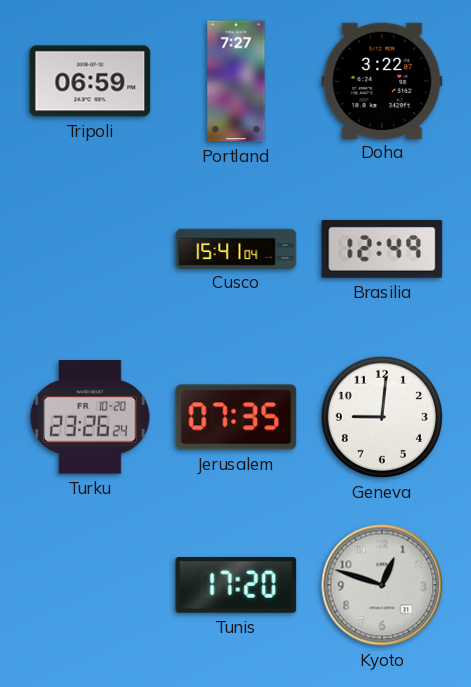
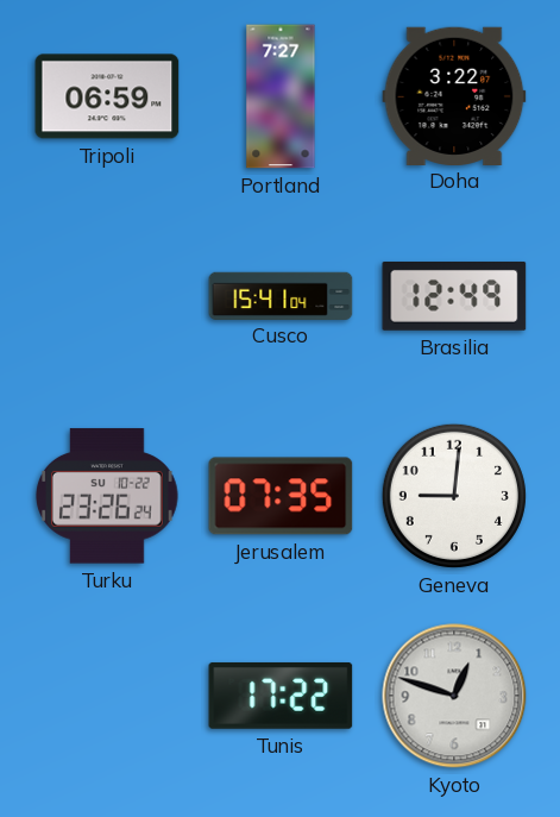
Turku date: FR 10-20 -> SU 10-22 (108, 496)
Tunis: 17:20 -> 17:22 (281, 696)
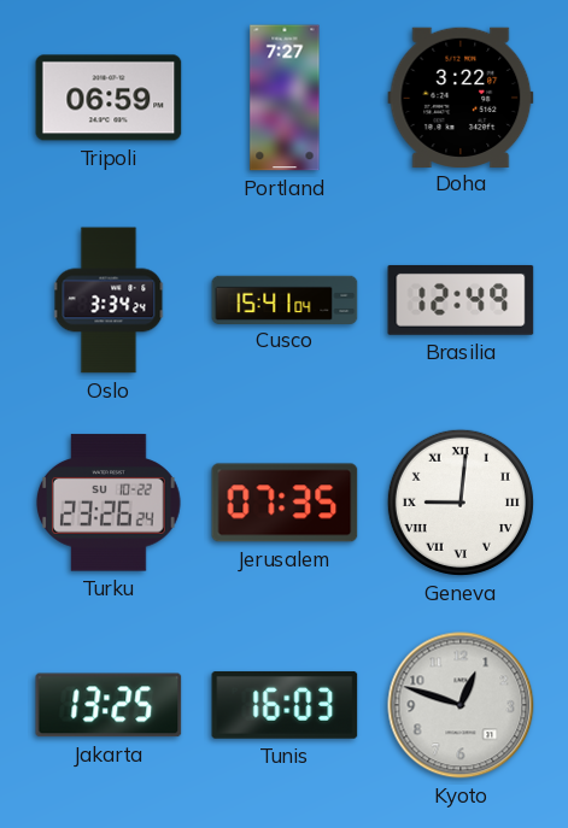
Oslo: none -> 3:34 (109, 300)
Geneva numerals: Arabic -> Roman (461, 503)
Jakarta: none -> 13:25 (109, 705)
Tunis: 17:22 -> 16:03 (285, 705)
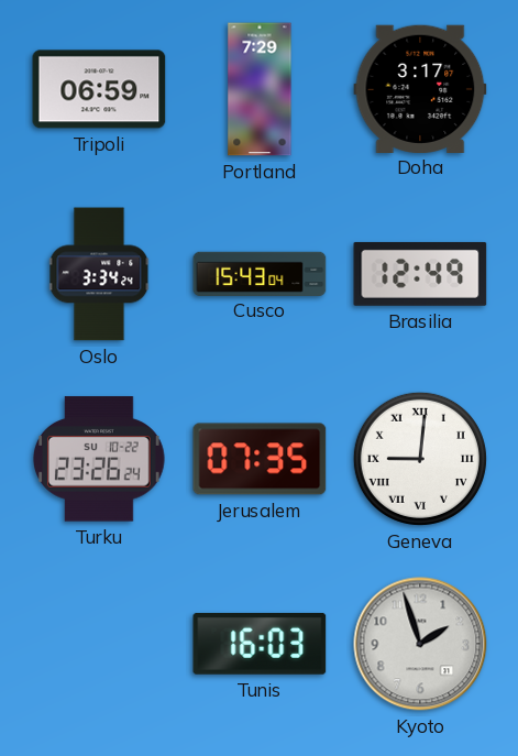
Portland: 7:27 -> 7:29 (260, 89)
Doha: 3:22 -> 3:17 (420, 88)
Cusco: 15:41 -> 15:43 (260, 273)
Jakarta: 13:25 -> none (109, 705)
Kyoto: 12:48 -> 1:57 (420, 644)
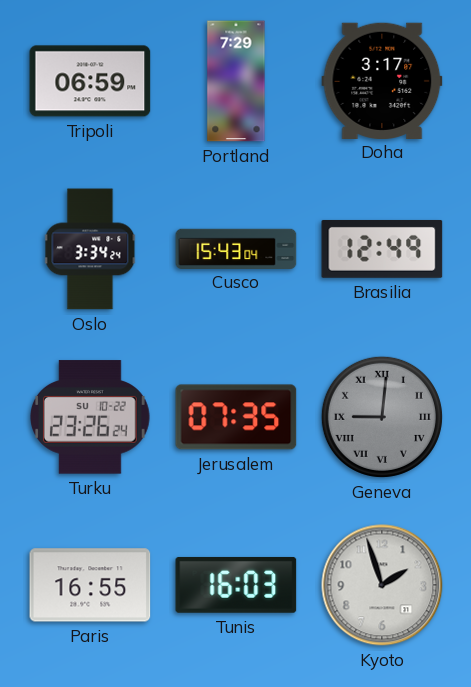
Geneva dial: white -> grey (382, 417)
Paris: none -> 16:55 (90, 585)
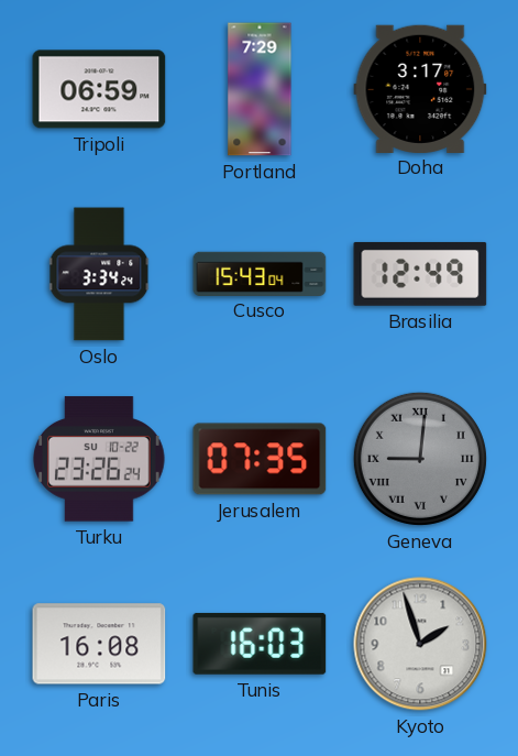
Paris: 16:55 -> 16:08 (99, 644)
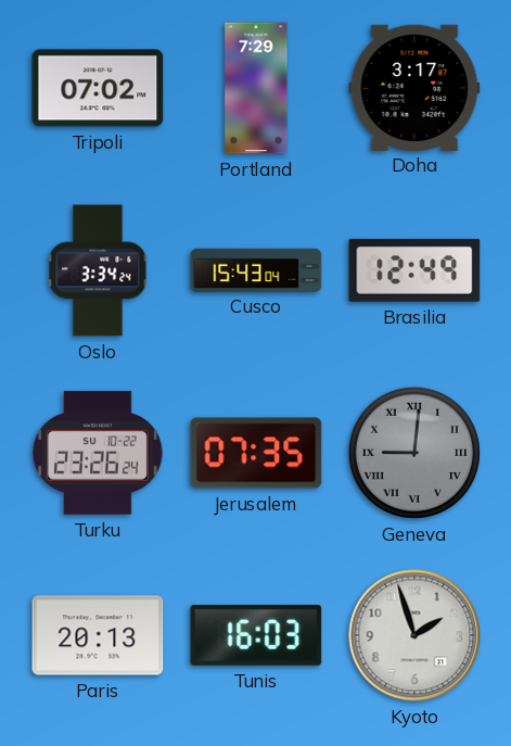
Tripoli: 06:59 -> 07:02 (98, 88)
Paris: 16:08 -> 20:13 (98, 635)
